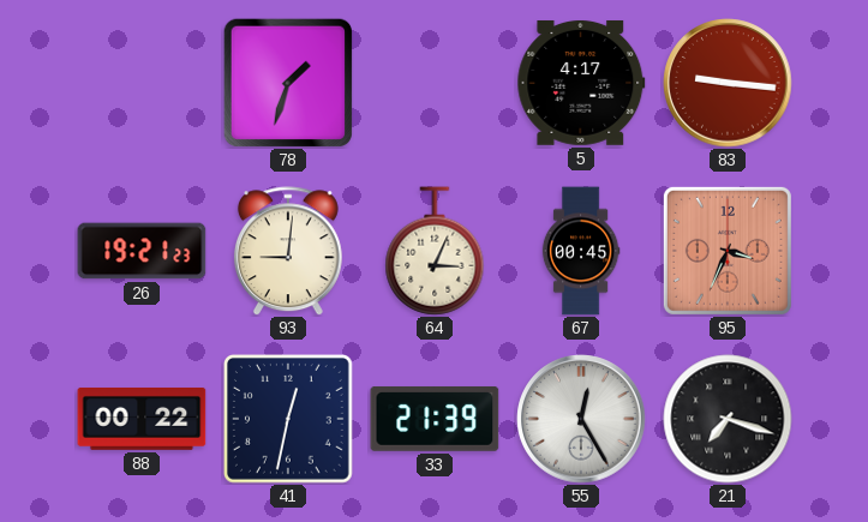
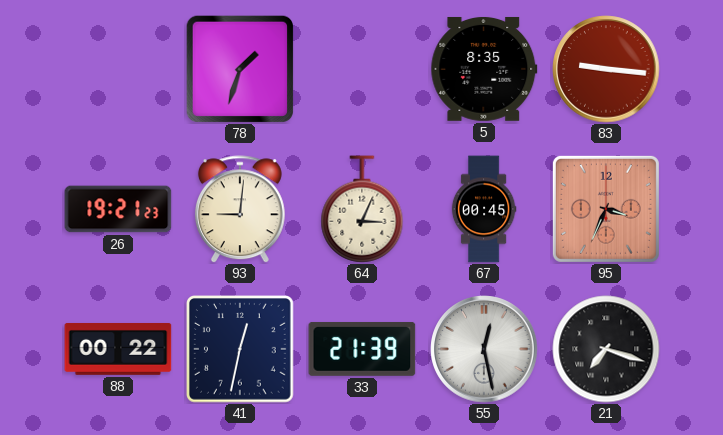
5: 4:17 -> 8:35 (484, 69)
55: 12:25 -> 12:28 (484, 349)
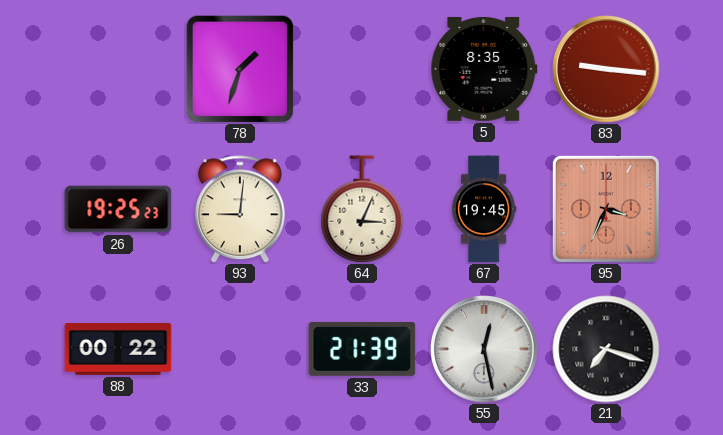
26: 19:21 -> 19:25 (118, 209)
67: 00:45 -> 19:45 (484, 209)
41: 12:32 -> none (241, 350)
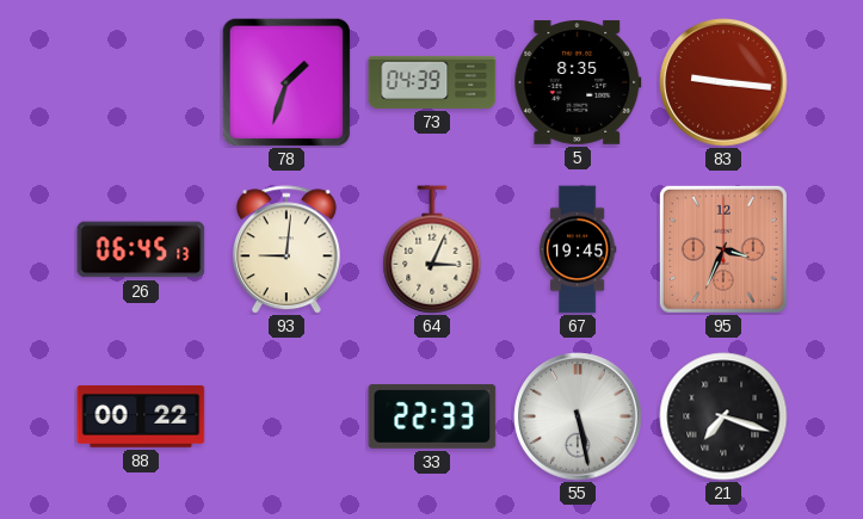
73: none -> 04:39 (432, 82)
26: 19:25 -> 06:45 (141, 249)
33: 21:39 -> 22:33 (432, 416)
55: 12:28 -> 5:28 (578, 416)
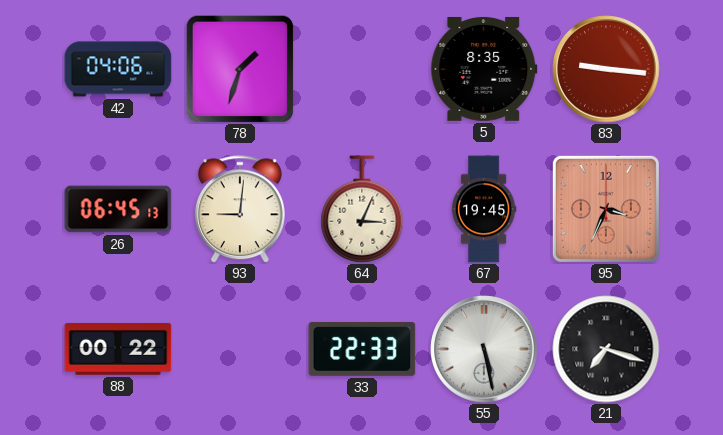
42: none -> 04:06 (118, 69)
73: 04:39 -> none (432, 82)
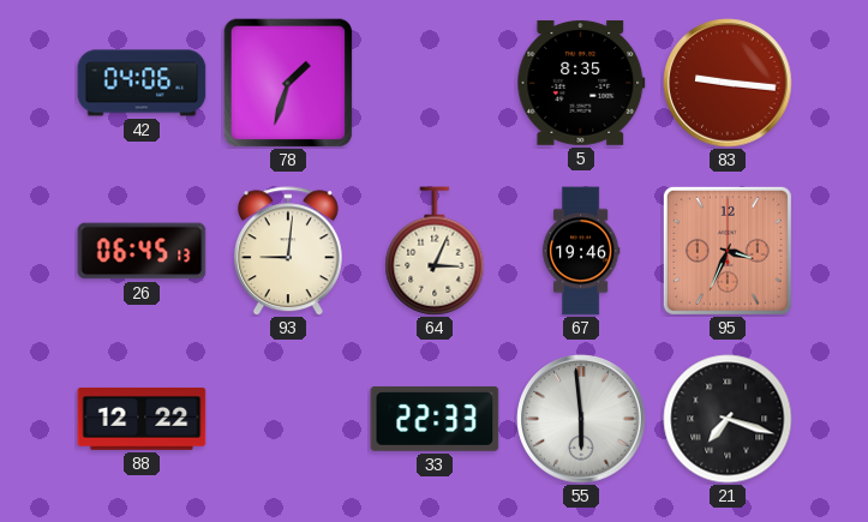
67: 19:45 -> 19:46 (581, 251)
88: 00:22 -> 12:22 (142, 419)
55: 5:28 -> 5:59 (581, 419)
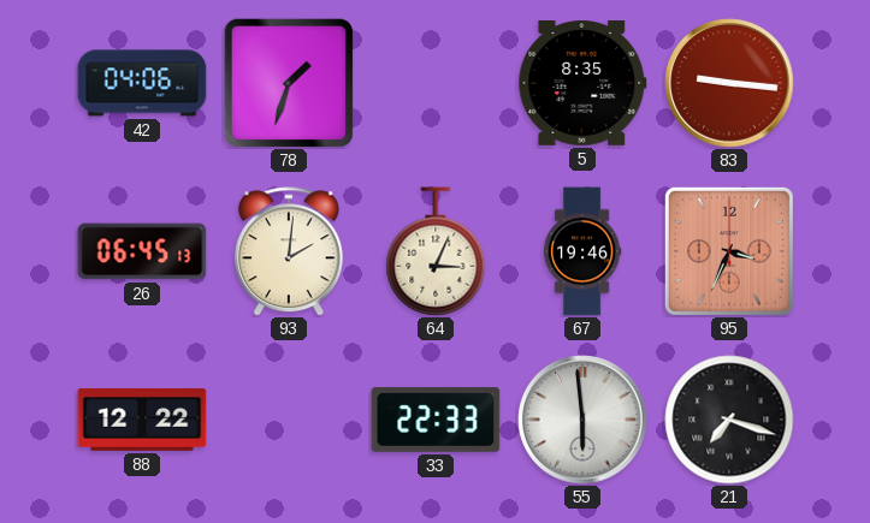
93: 9:01 -> 2:01 (289, 251)
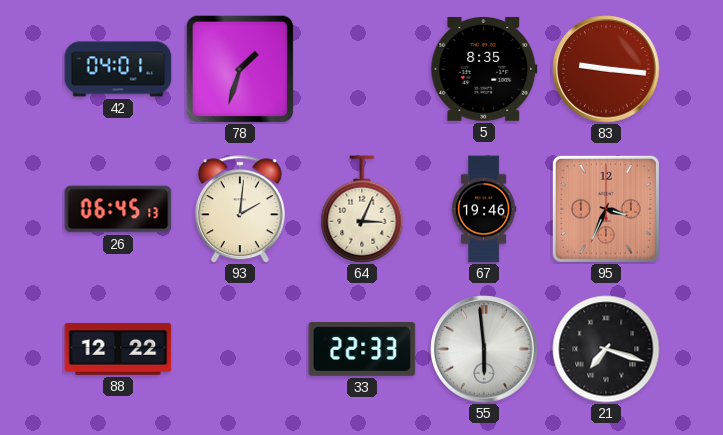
42: 04:06 -> 04:01 (118, 69)
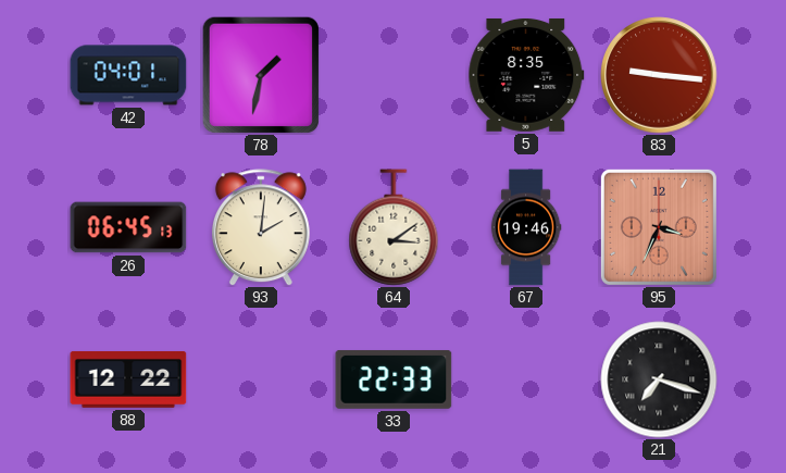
78: 1:33 -> 1:32 (260, 74)
64: 3:04 -> 3:09 (394, 227)
55: 5:59 -> none (484, 349)
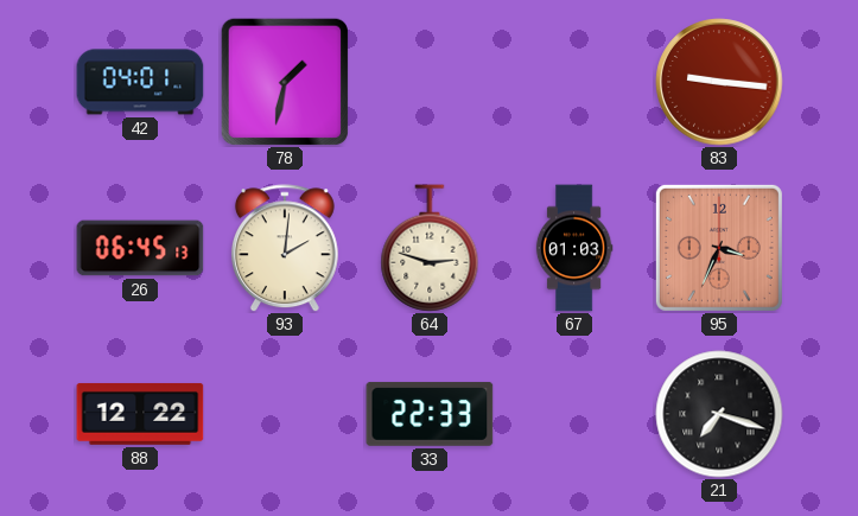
5: 8:35 -> none (526, 75)
64: 3:09 -> 2:48 (430, 248)
67: 19:46 -> 01:03 (574, 248)
